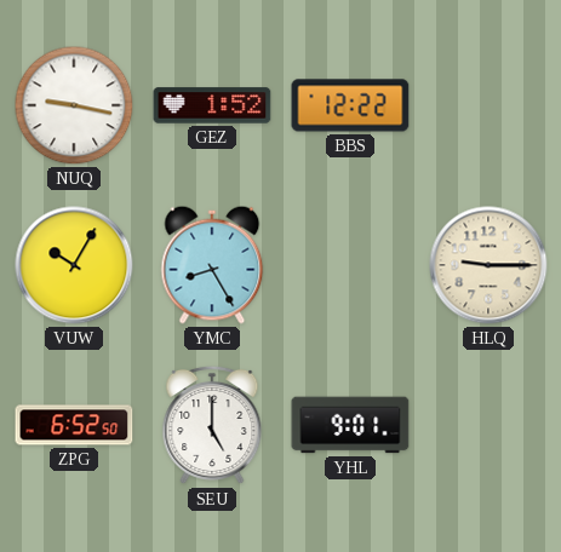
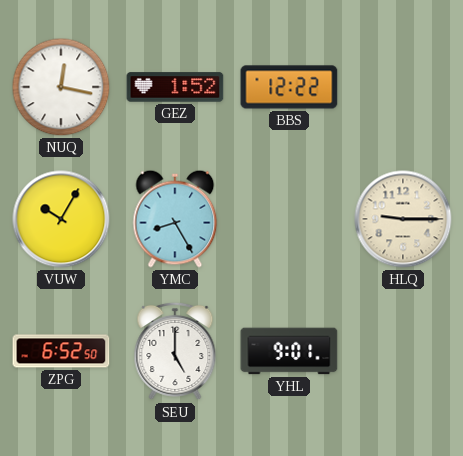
NUQ: 9:17 -> 12:17 (61, 87)
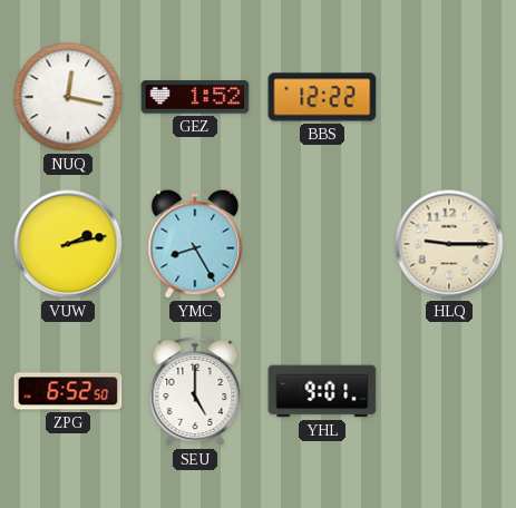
VUW: 10:05 -> 2:13 (68, 244)
